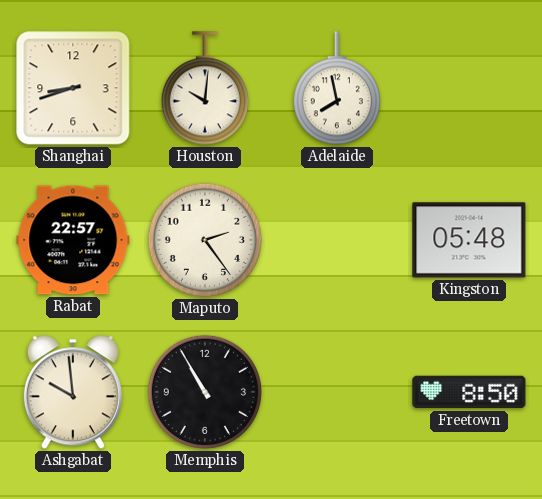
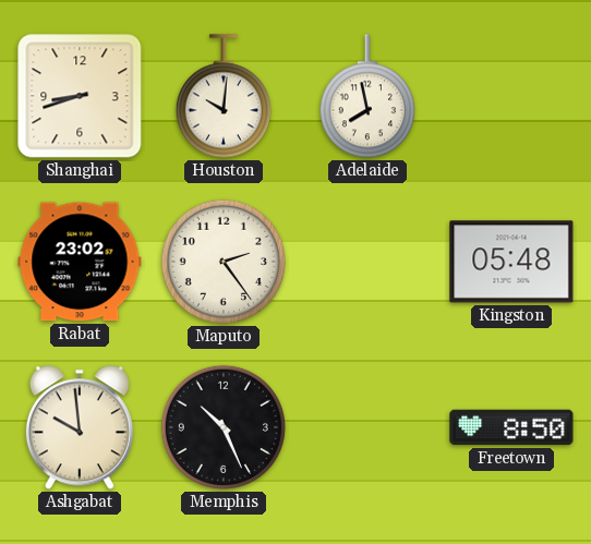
Rabat: 22:57 -> 23:02 (80, 262)
Memphis: 10:55 -> 10:26 (224, 427)
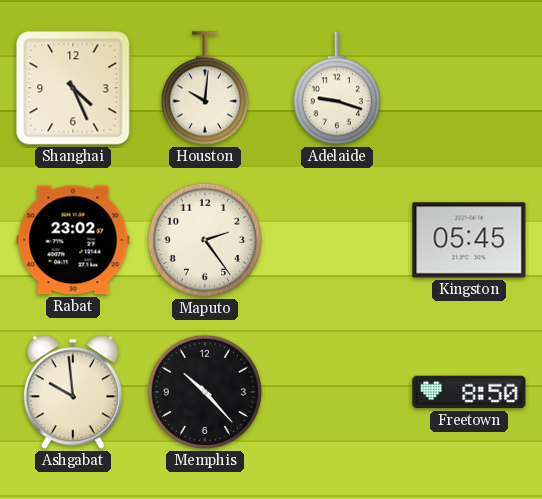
Shanghai: 8:42 -> 4:26 (73, 88)
Adelaide: 7:58 -> 9:18 (337, 88)
Kingston: 05:48 -> 05:45 (469, 240)
Memphis: 10:26 -> 10:23 (205, 392)
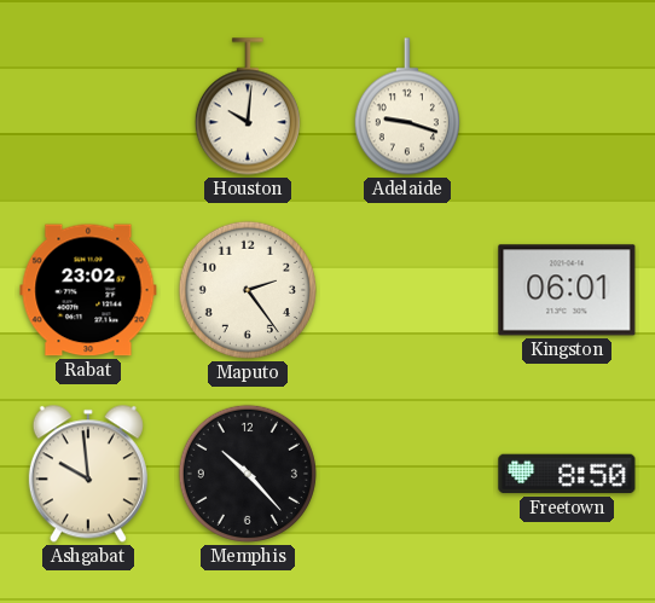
Shanghai: 4:26 -> none (73, 88)
Kingston: 05:45 -> 06:01 (567, 290)
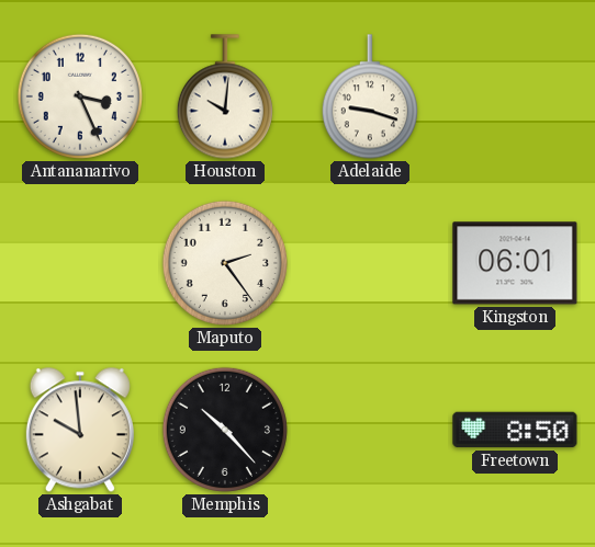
Antananarivo: none -> 3:26 (80, 96)
Rabat: 23:02 -> none (88, 290)
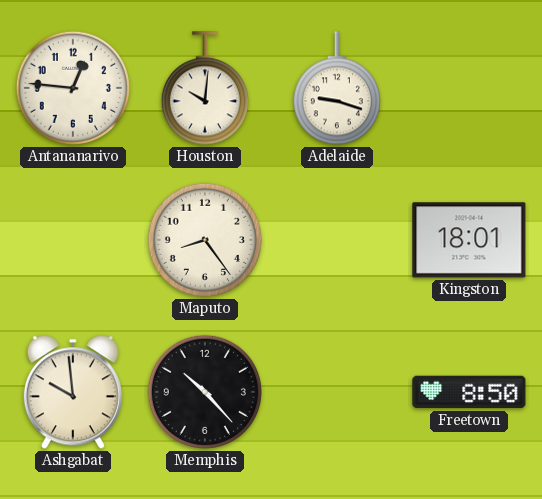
Antananarivo: 3:26 -> 12:46 (73, 88)
Maputo: 2:24 -> 8:24 (205, 240)
Kingston: 06:01 -> 18:01 (469, 240)
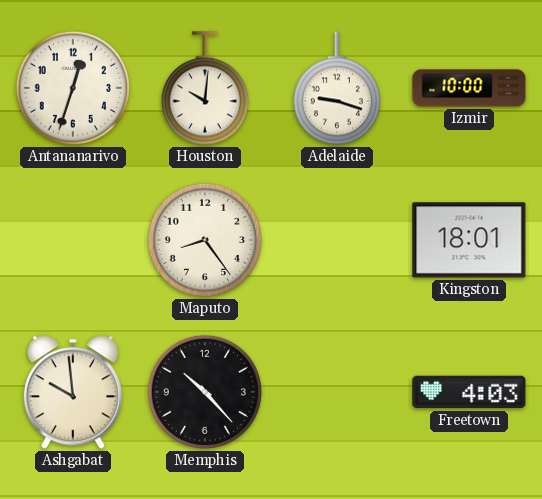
Antananarivo: 12:46 -> 12:33 (73, 88)
Izmir: none -> 10:00 (469, 88)
Freetown: 8:50 -> 4:03 (469, 392)
